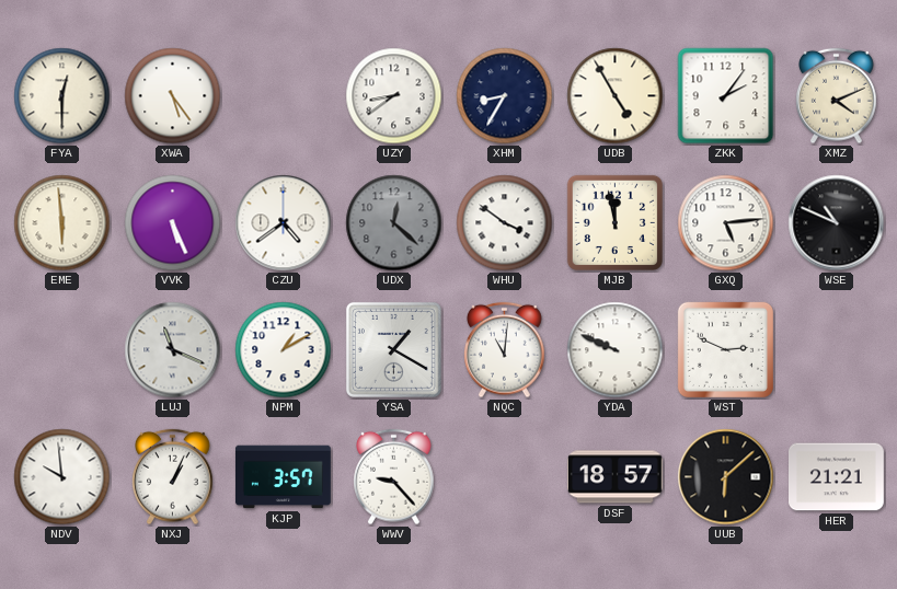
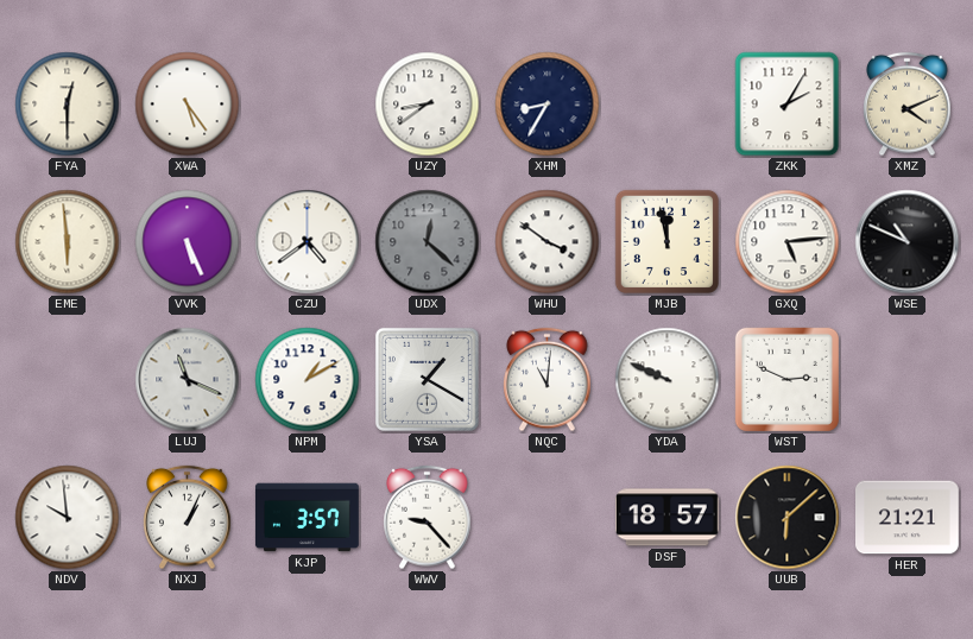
UDB: 4:55 -> none (616, 96)
ZKK: 2:06 -> 2:05 (788, 105)
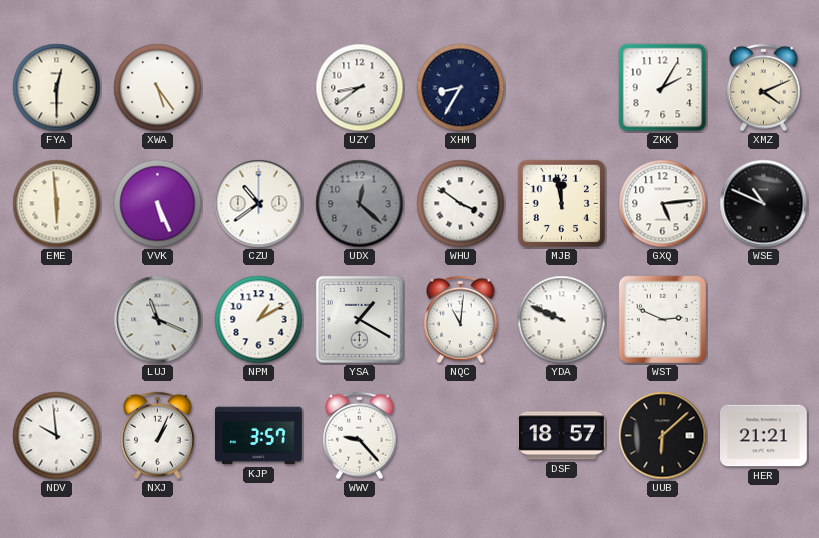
CZU: 4:39 -> 10:39 (259, 204)
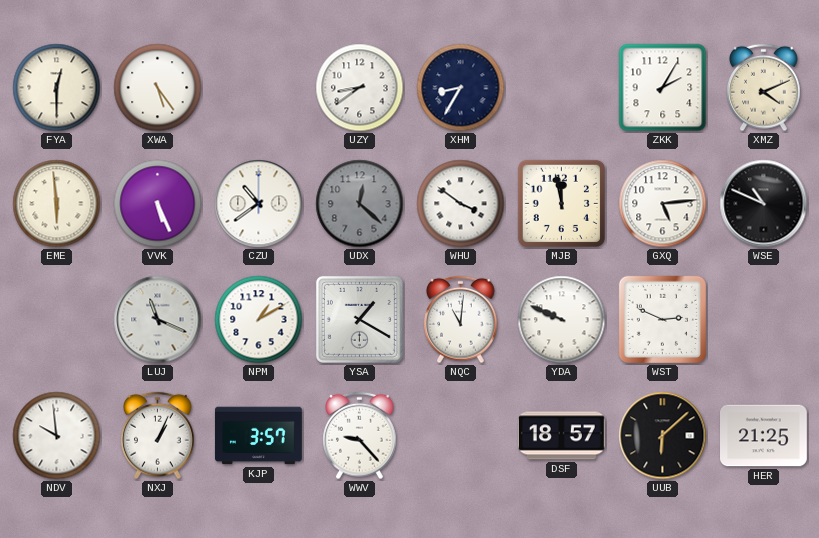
HER: 21:21 -> 21:25 (764, 436)
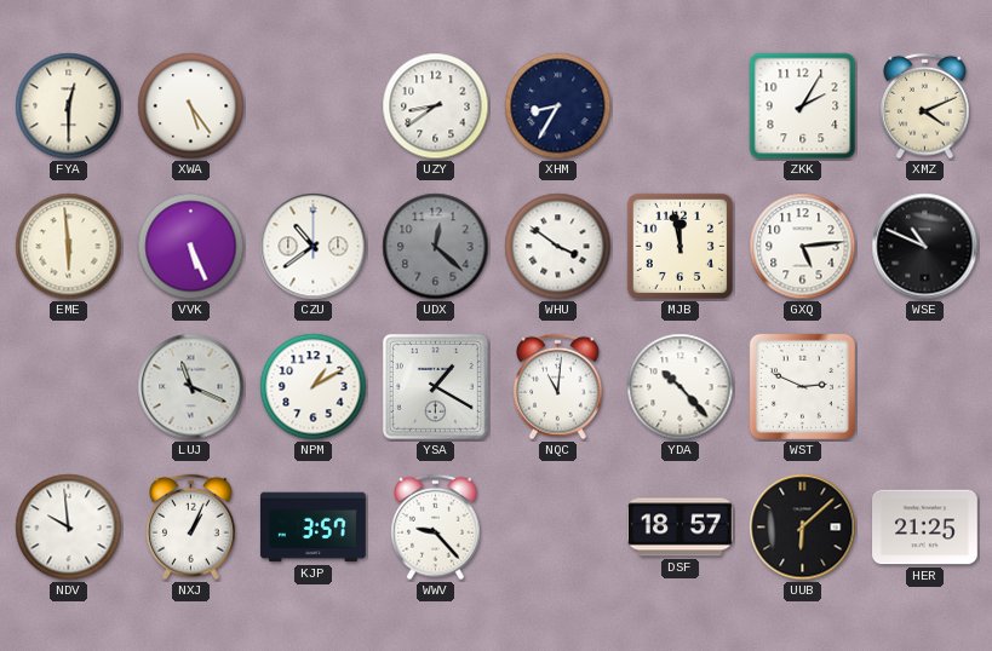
YDA: 9:49 -> 10:23 (681, 387)
